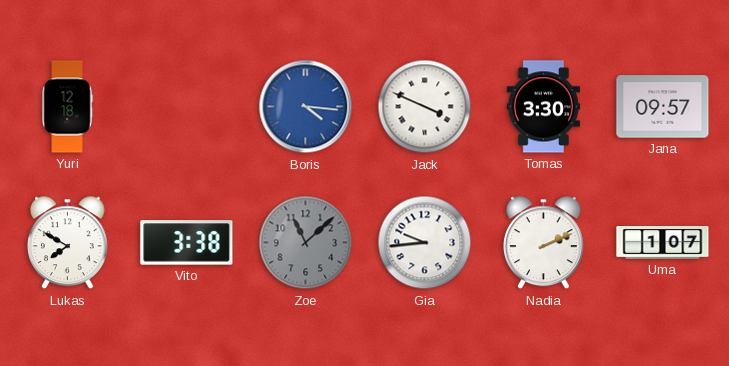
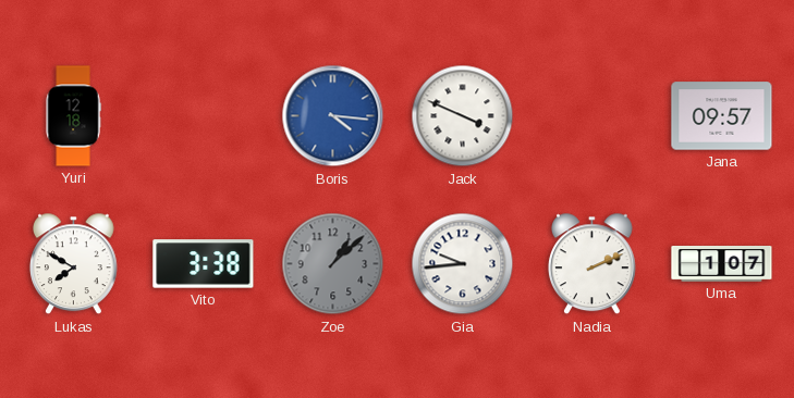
Tomas: 3:30 -> none (543, 107)
Zoe: 11:08 -> 1:08 (333, 264)
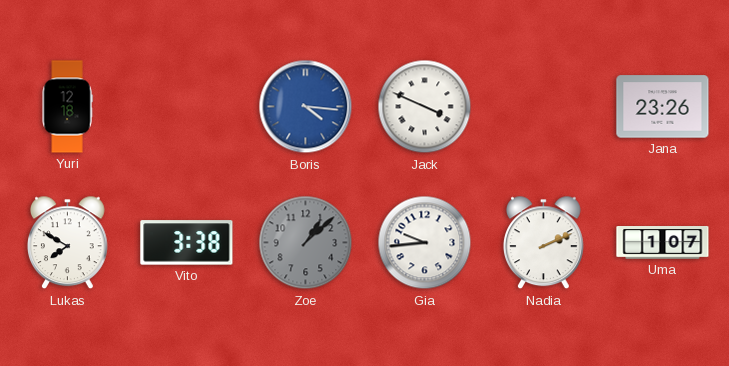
Jana: 09:57 -> 23:26 (663, 107)
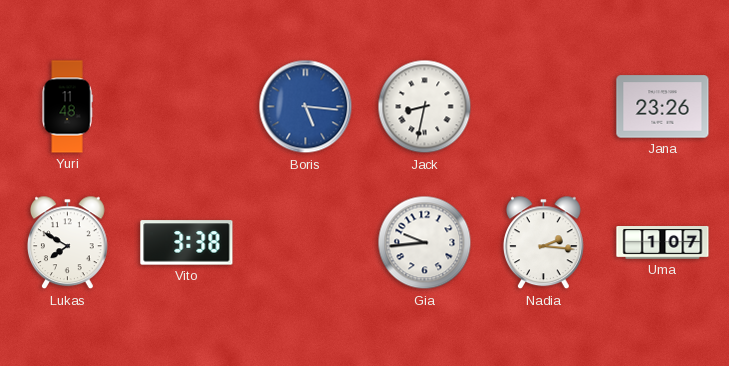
Yuri: 12:18 -> 11:48 (67, 107)
Boris: 4:16 -> 5:16 (306, 107)
Jack: 3:49 -> 8:32 (425, 107)
Zoe: 1:08 -> none (306, 243)
Nadia: 2:11 -> 2:16 (544, 243)
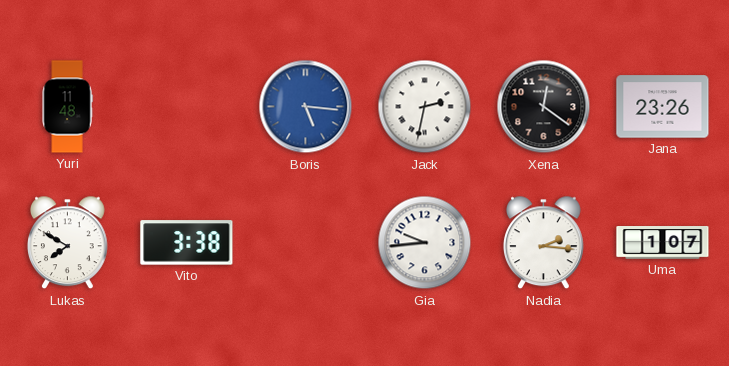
Jack: 8:32 -> 2:32 (425, 107)
Xena: none -> 12:21 (544, 107)
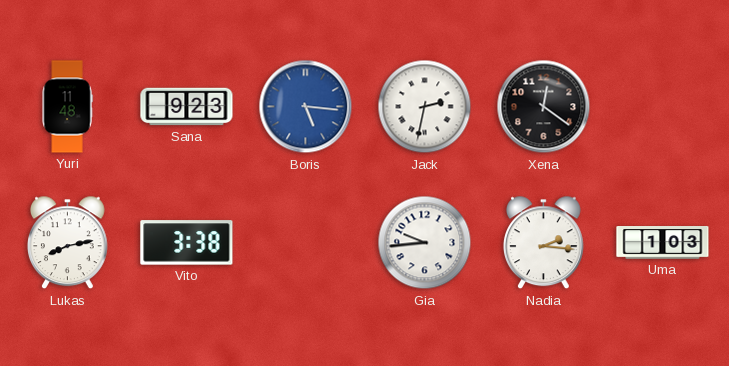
Sana: none -> 9:23 (187, 107)
Jana: 23:26 -> none (663, 107)
Lukas: 7:50 -> 8:13 (68, 243)
Uma: 1:07 -> 1:03 (663, 243)
